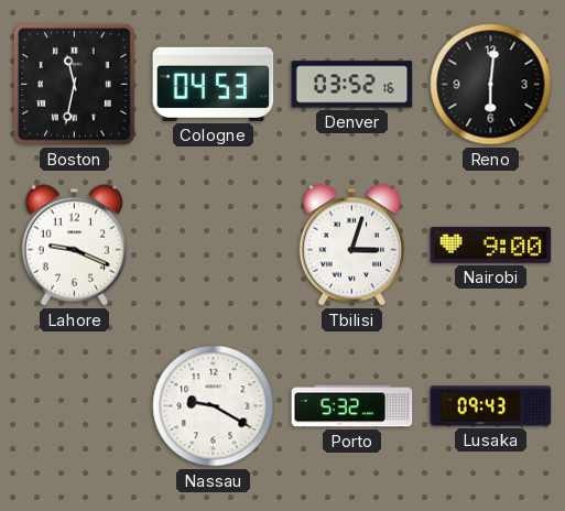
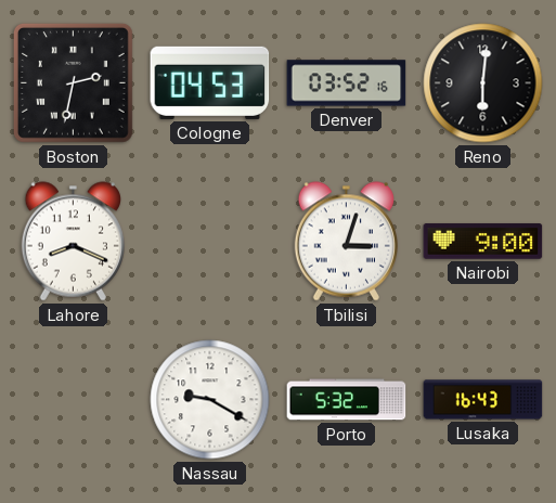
Boston: 11:32 -> 2:32 (73, 82)
Lahore: 9:19 -> 8:19 (73, 242)
Lusaka: 09:43 -> 16:43 (483, 400)
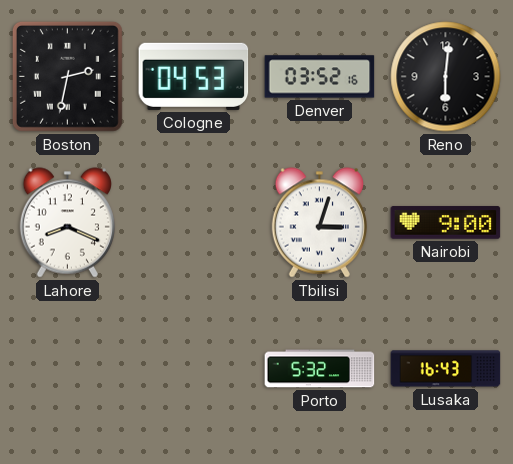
Nassau: 9:20 -> none (210, 400)
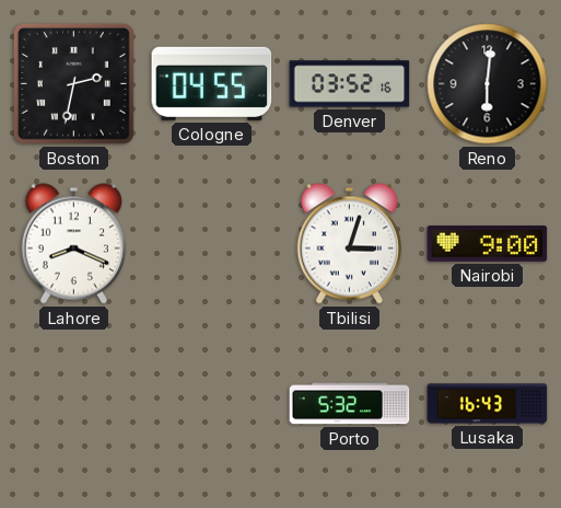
Cologne: 04:53 -> 04:55 (212, 83)
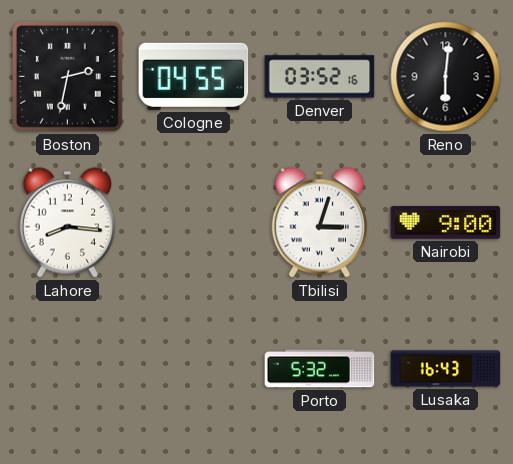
Lahore: 8:19 -> 8:16 (67, 223)
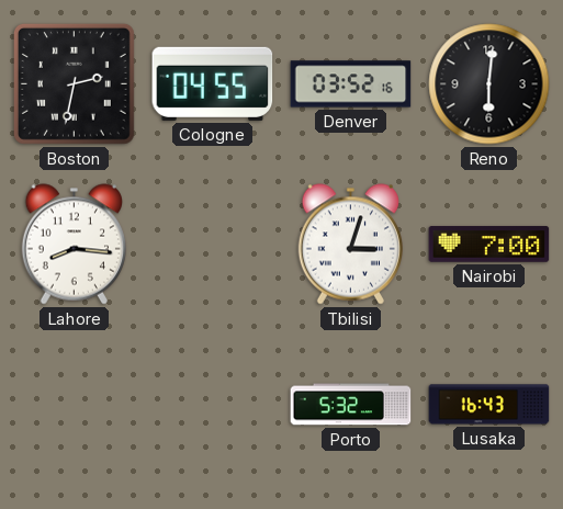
Nairobi: 9:00 -> 7:00 (489, 245)
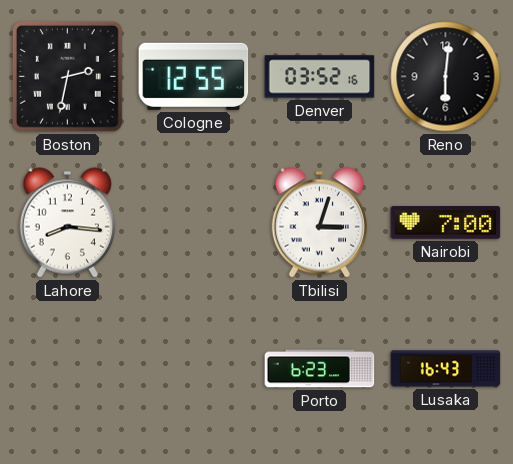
Cologne: 04:55 -> 12:55 (194, 76)
Porto: 5:32 -> 6:23 (320, 369)
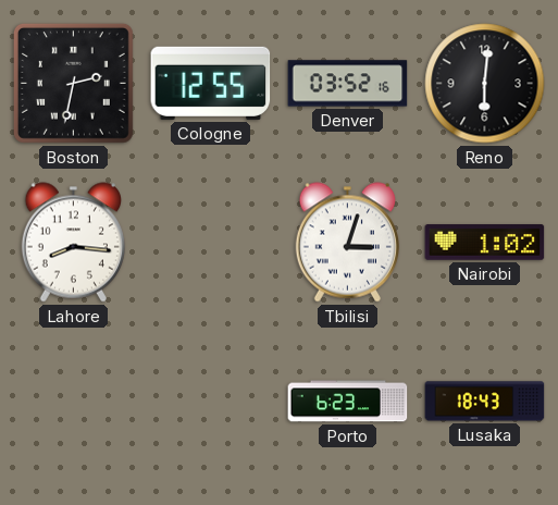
Nairobi: 7:00 -> 1:02 (485, 243)
Lusaka: 16:43 -> 18:43 (485, 402)
